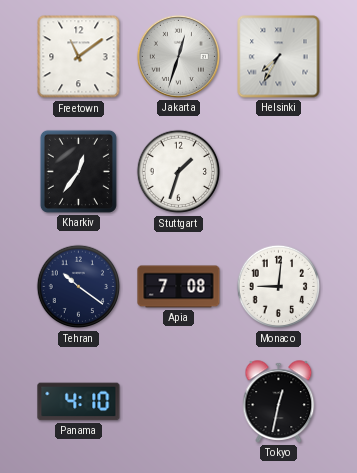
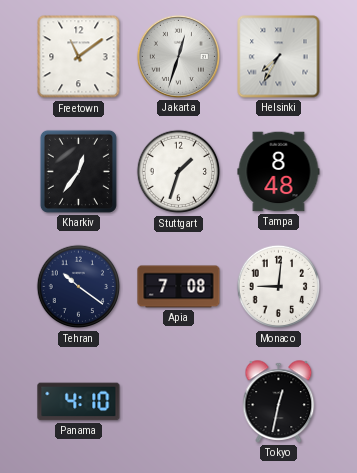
Tampa: none -> 8:48 (279, 172)
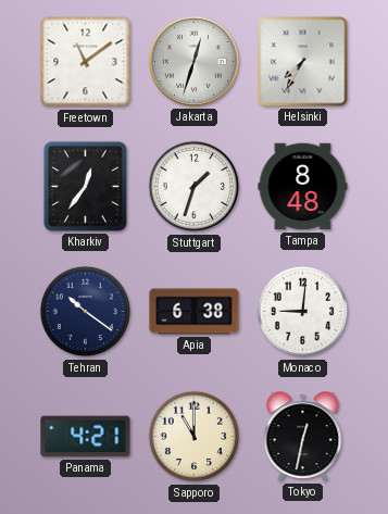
Apia: 7:08 -> 6:38 (195, 312)
Panama: 4:10 -> 4:21 (86, 437)
Sapporo: none -> 11:00 (195, 437)
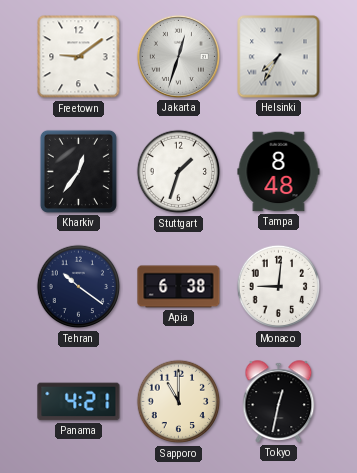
Freetown: 11:09 -> 9:09 (79, 57)
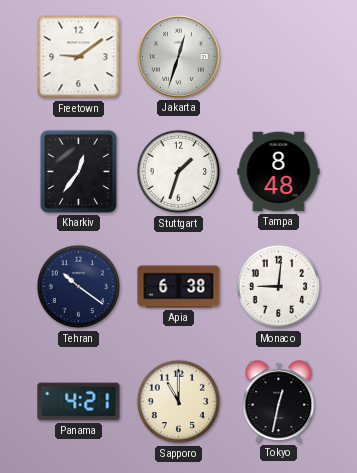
Helsinki: 7:35 -> none (279, 57)
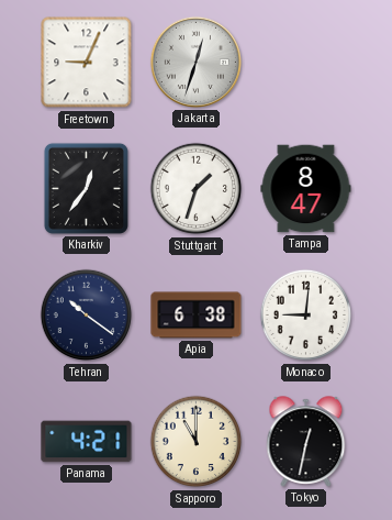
Freetown: 9:09 -> 9:04 (87, 63)
Tampa: 8:48 -> 8:47 (306, 189)
